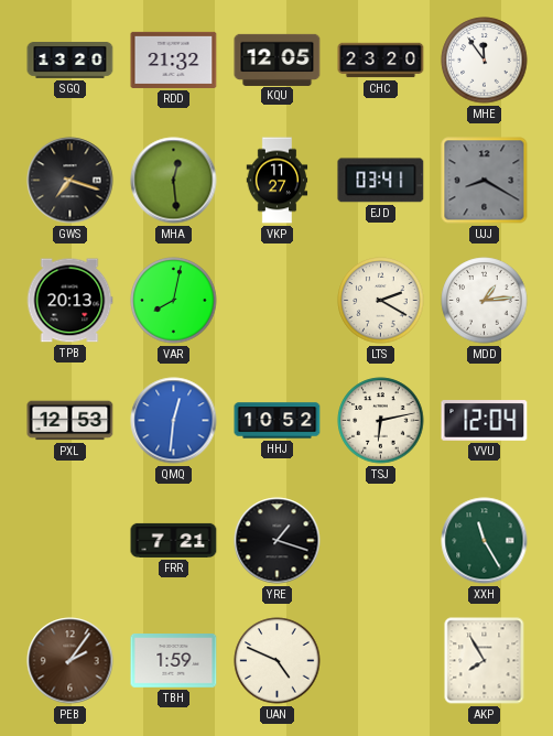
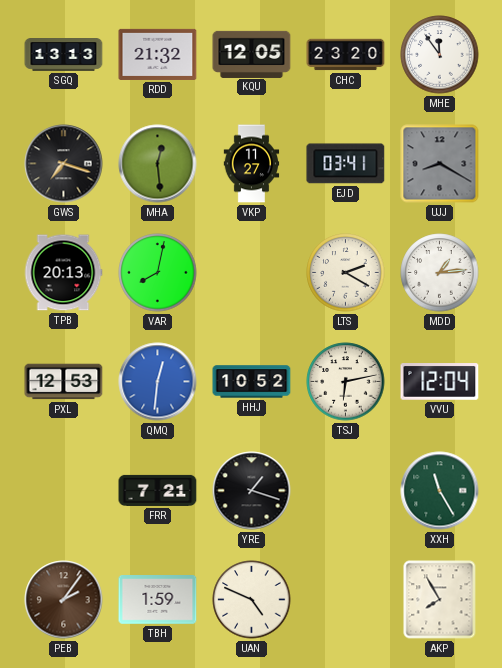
SGQ: 13:20 -> 13:13 (64, 55)
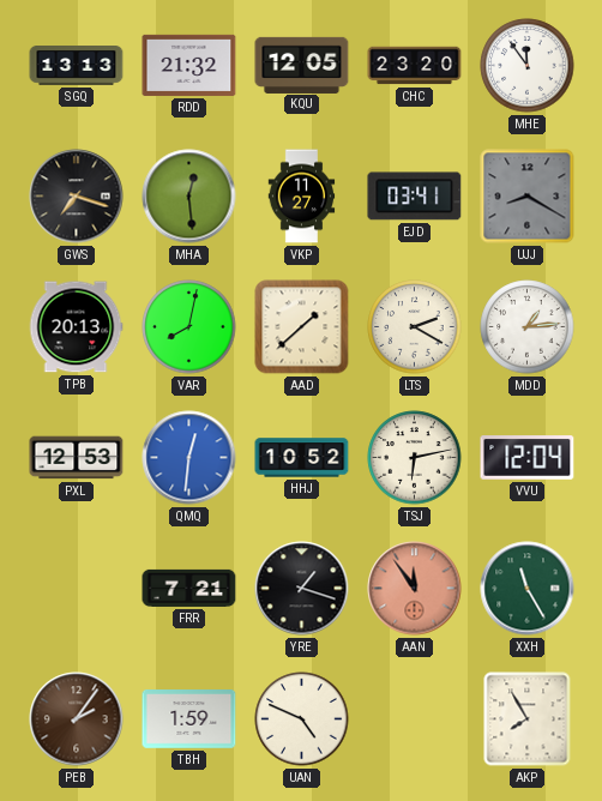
AAD: none -> 1:38 (302, 327)
AAN: none -> 11:54 (415, 589)
